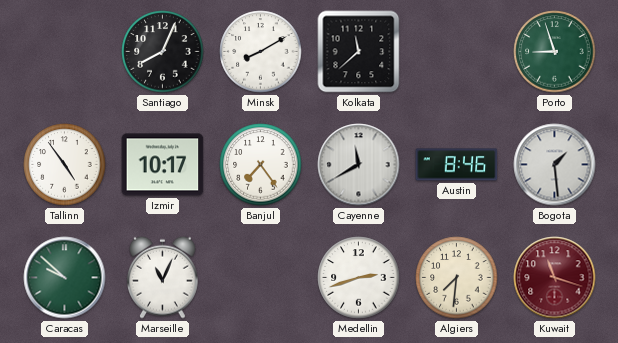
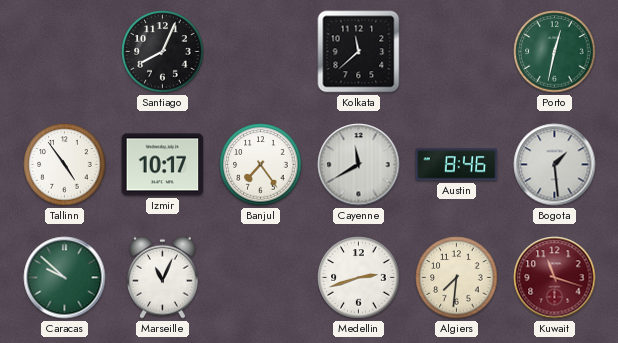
Minsk: 8:10 -> none (261, 52)
Porto: 8:57 -> 12:32 (555, 52)
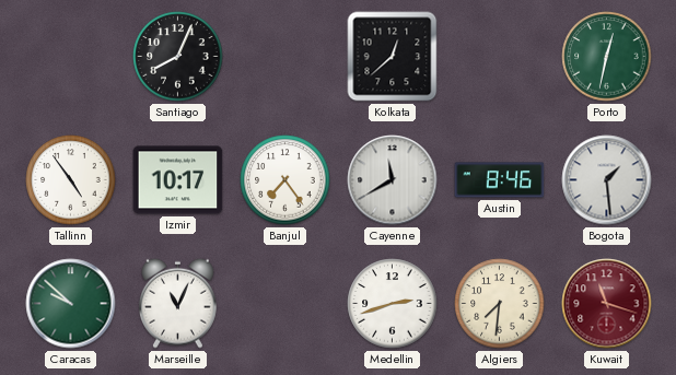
Kolkata: 11:38 -> 12:38 (393, 57)
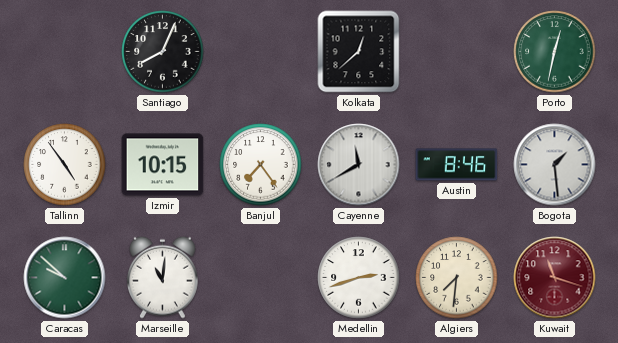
Izmir: 10:17 -> 10:15 (163, 165)
Marseille: 11:04 -> 11:01 (163, 277)
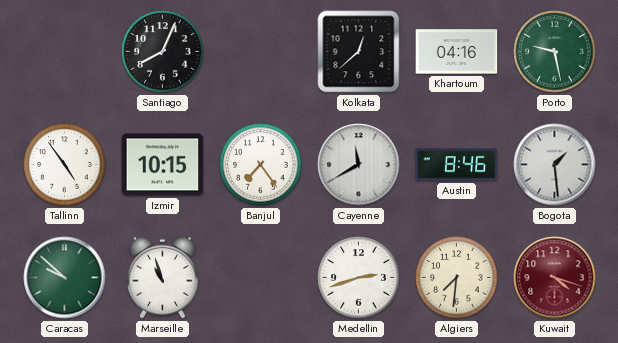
Khartoum: none -> 04:16 (457, 52)
Porto: 12:32 -> 9:28 (555, 52)
Marseille: 11:01 -> 10:57 (163, 277)
Kuwait: 11:18 -> 4:18 (555, 278)
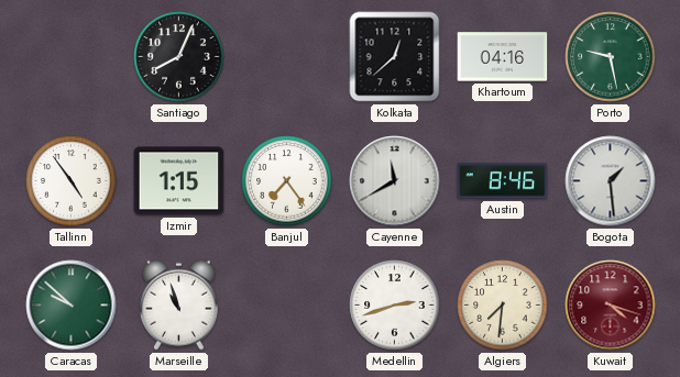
Izmir: 10:15 -> 1:15 (179, 181)
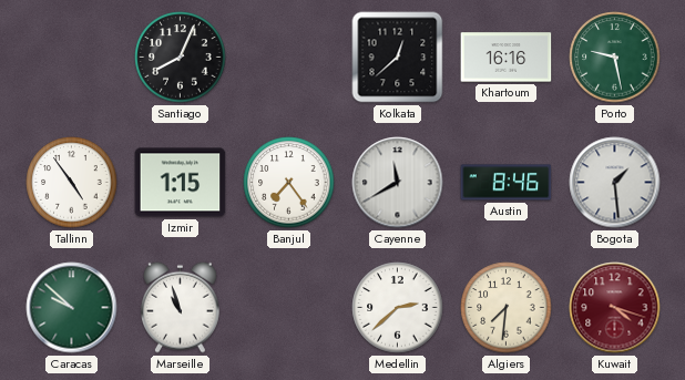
Khartoum: 04:16 -> 16:16 (507, 58)
Medellin: 2:42 -> 2:38 (398, 308)
